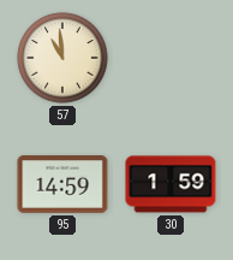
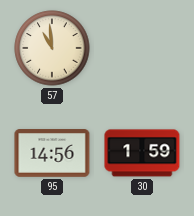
95: 14:59 -> 14:56 (52, 153)
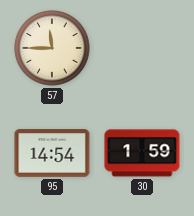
57: 10:59 -> 11:45 (52, 48)
95: 14:56 -> 14:54 (52, 153)
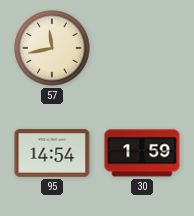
57: 11:45 -> 11:43 (52, 48)
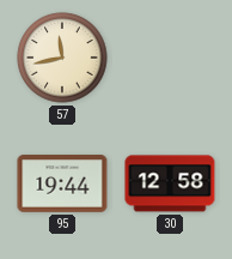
95: 14:54 -> 19:44 (62, 183)
30: 1:59 -> 12:58 (170, 183)
